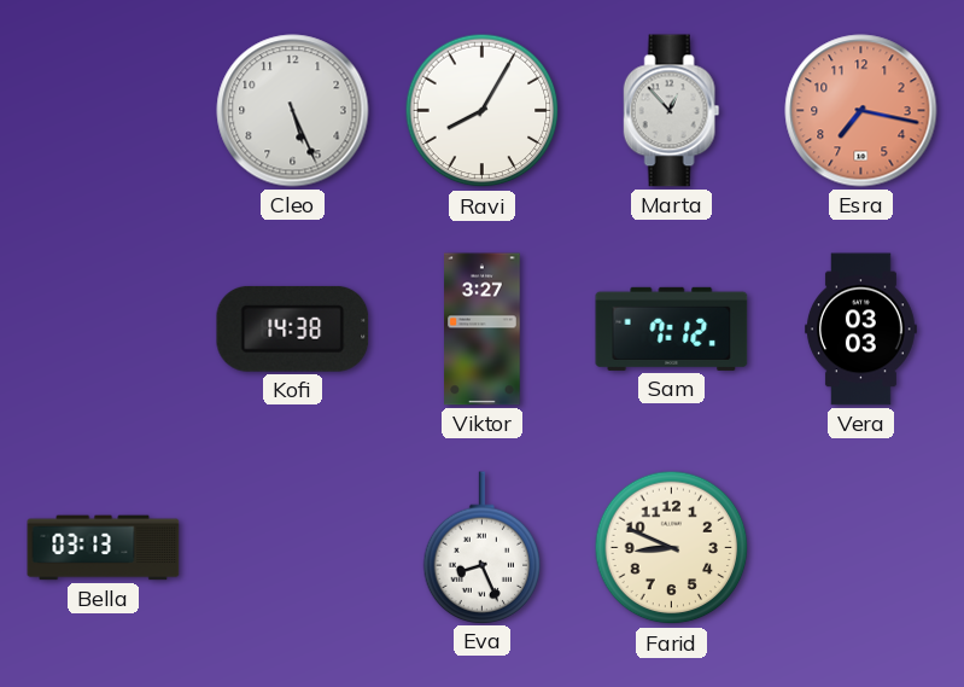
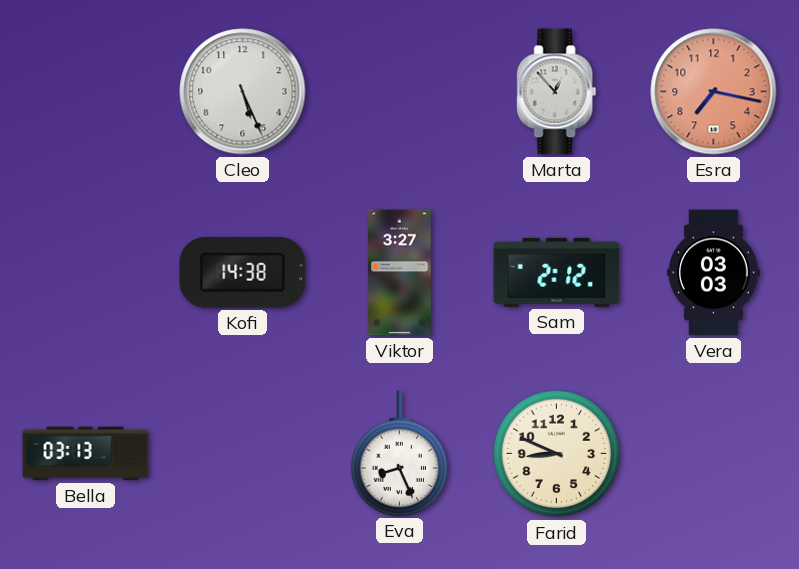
Ravi: 8:05 -> none (483, 111)
Sam: 7:12 -> 2:12 (557, 272)
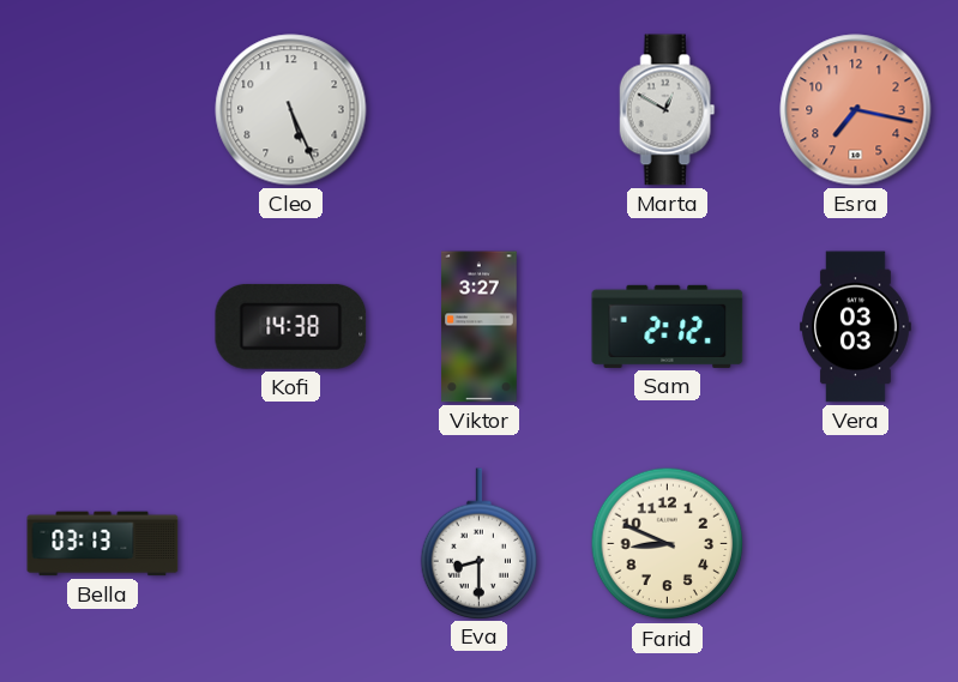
Marta: 12:53 -> 12:50 (668, 110)
Eva: 8:26 -> 8:30 (480, 543)
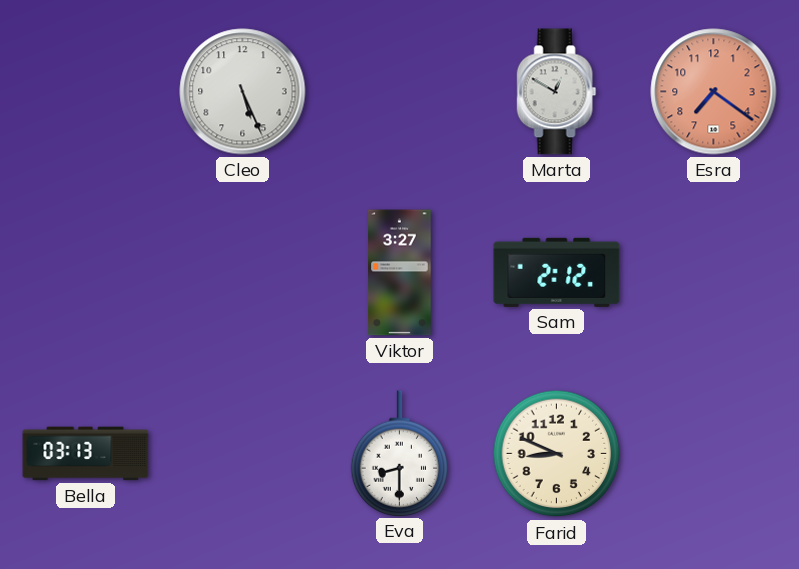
Esra: 7:17 -> 7:21 (714, 92)
Kofi: 14:38 -> none (291, 326)
Vera: 03:03 -> none (855, 327)
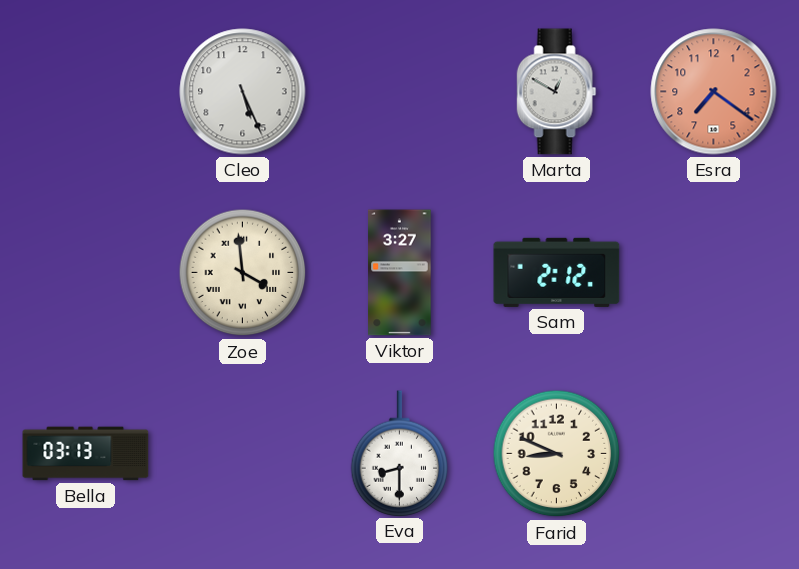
Zoe: none -> 3:59 (243, 273)
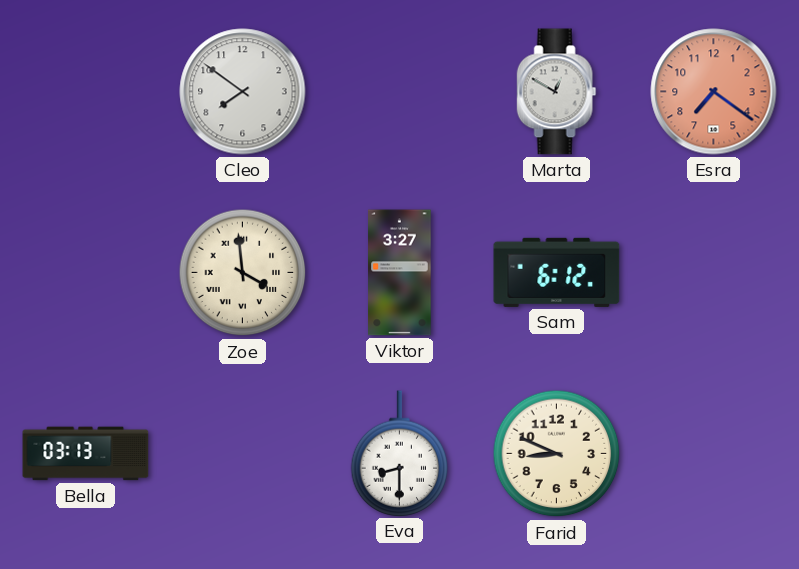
Cleo: 5:26 -> 7:51 (243, 92)
Sam: 2:12 -> 6:12 (557, 272)
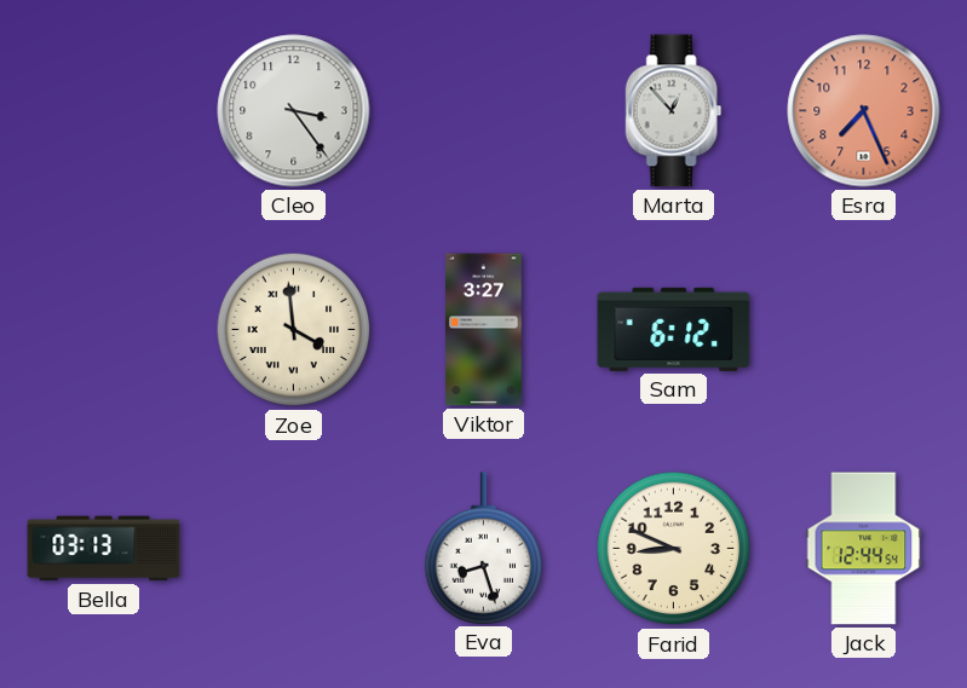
Cleo: 7:51 -> 3:24 (294, 111)
Marta: 12:50 -> 12:53 (674, 111)
Esra: 7:21 -> 7:26 (864, 111)
Eva: 8:30 -> 8:27 (484, 548)
Jack: none -> 12:44 (864, 549)
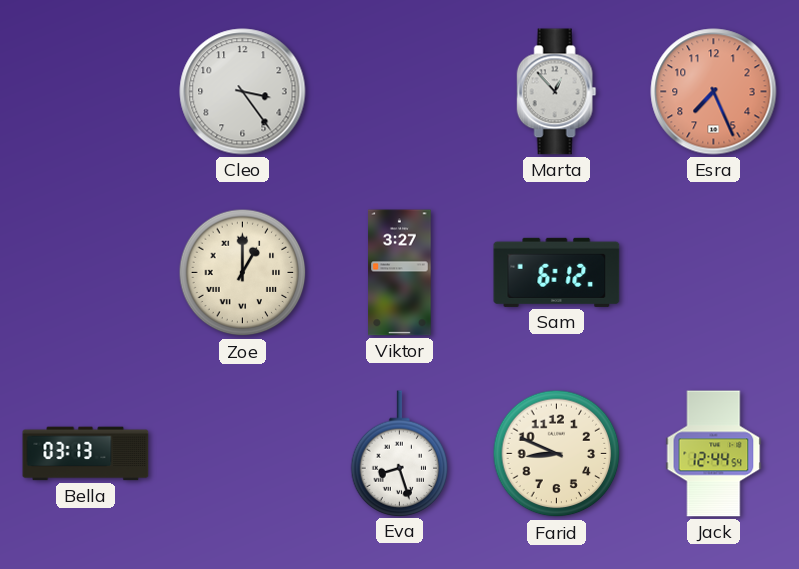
Zoe: 3:59 -> 1:00 (243, 273)
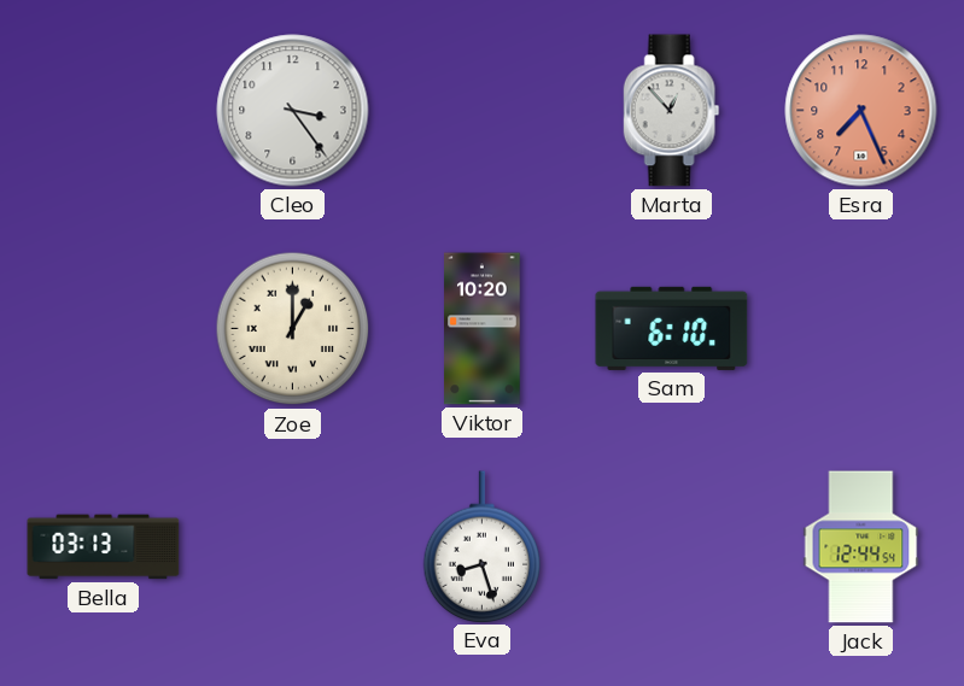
Viktor: 3:27 -> 10:20 (483, 329)
Sam: 6:12 -> 6:10 (672, 328)
Farid: 8:49 -> none (557, 454)
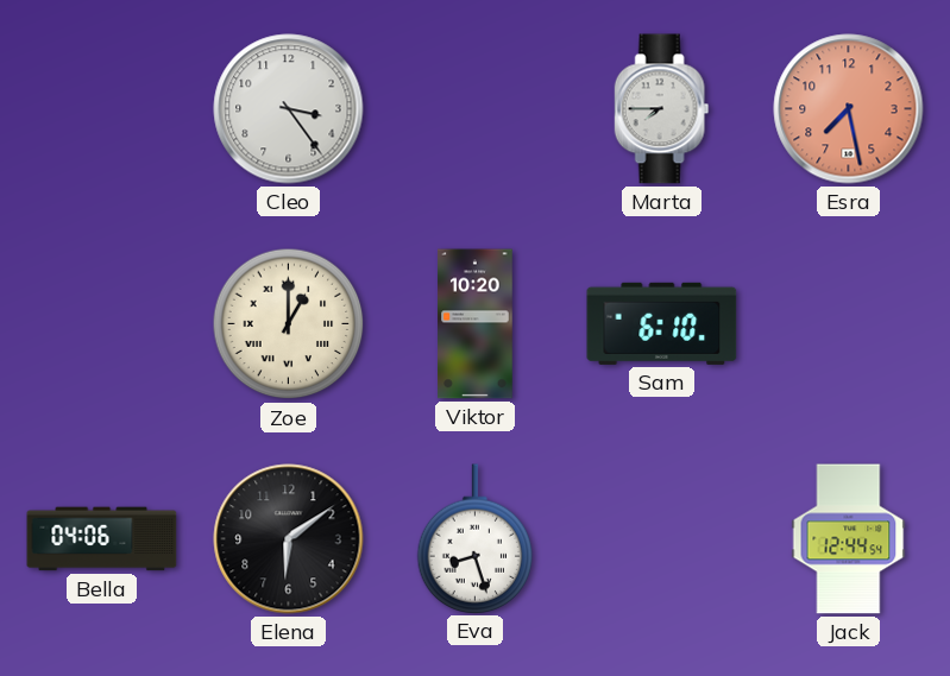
Marta: 12:53 -> 7:45 (662, 109)
Esra: 7:26 -> 7:28 (849, 109)
Bella: 03:13 -> 04:06 (102, 539)
Elena: none -> 6:09 (289, 539)
